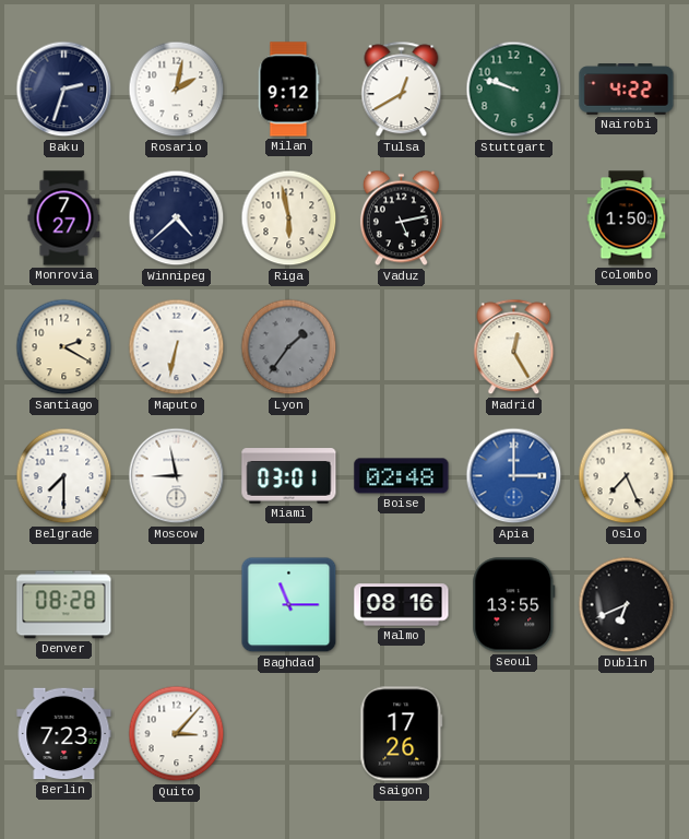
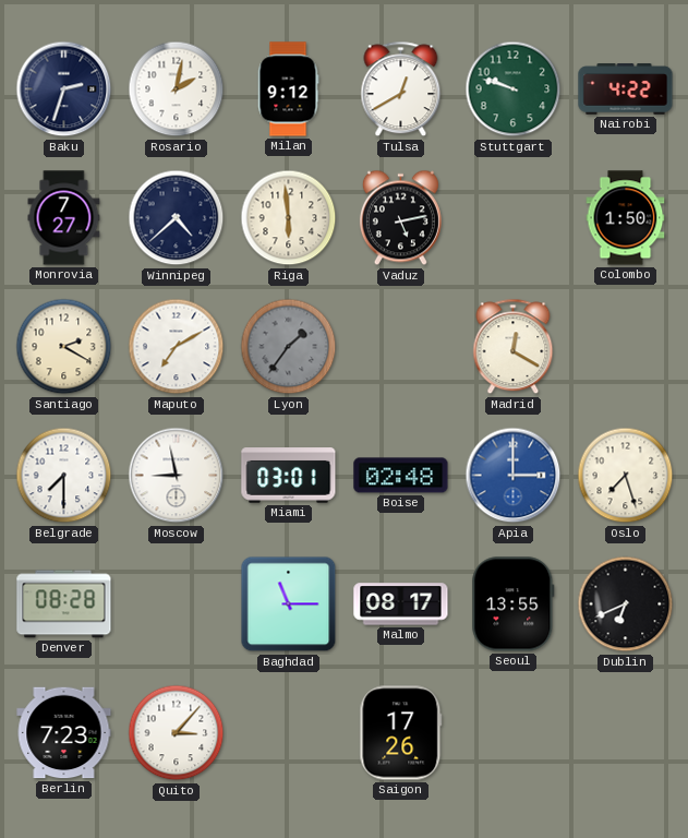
Riga: 5:58 -> 5:59 (289, 218)
Maputo: 6:32 -> 7:10 (177, 347)
Madrid: 12:25 -> 12:20 (514, 347)
Oslo: 7:26 -> 7:27 (626, 476)
Malmo: 08:16 -> 08:17 (401, 604)
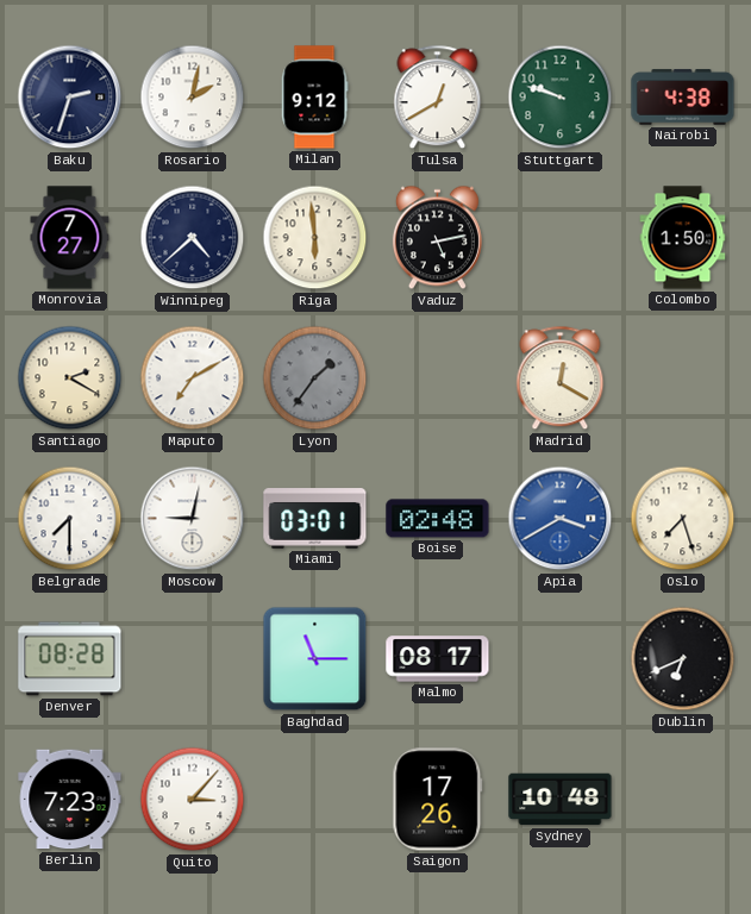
Nairobi: 4:22 -> 4:38 (683, 98)
Moscow: 8:58 -> 9:02 (193, 519)
Apia: 3:00 -> 3:40 (561, 519)
Seoul: 13:55 -> none (514, 604)
Sydney: none -> 10:48 (561, 800)
